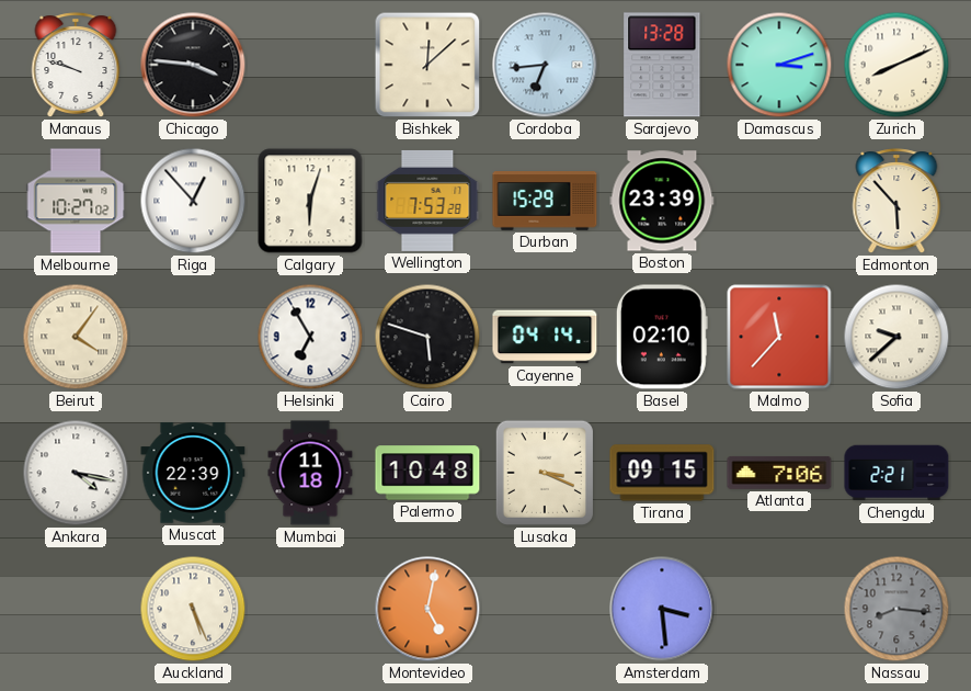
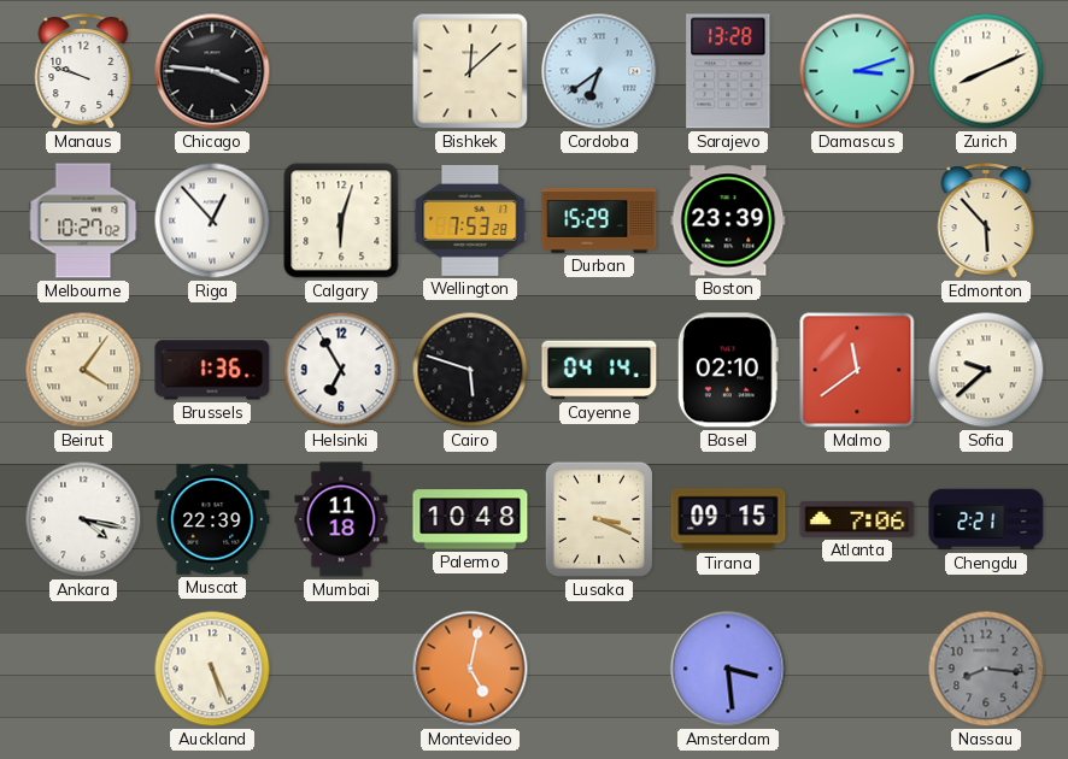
Cordoba: 6:44 -> 6:39 (599, 71)
Brussels: none -> 1:36 (212, 370)
Malmo: 11:37 -> 11:39 (857, 370)
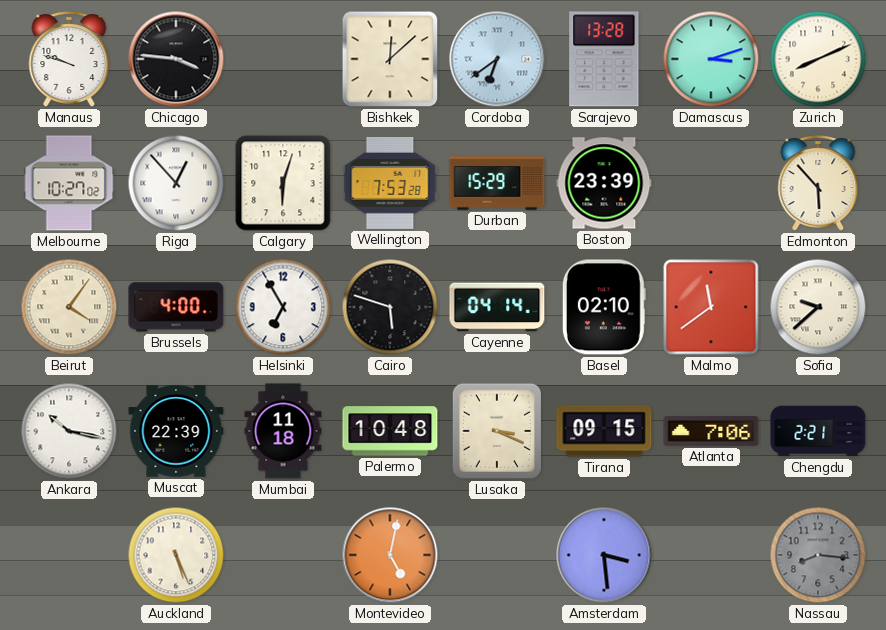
Brussels: 1:36 -> 4:00 (176, 307)
Ankara: 4:17 -> 10:17 (69, 431)
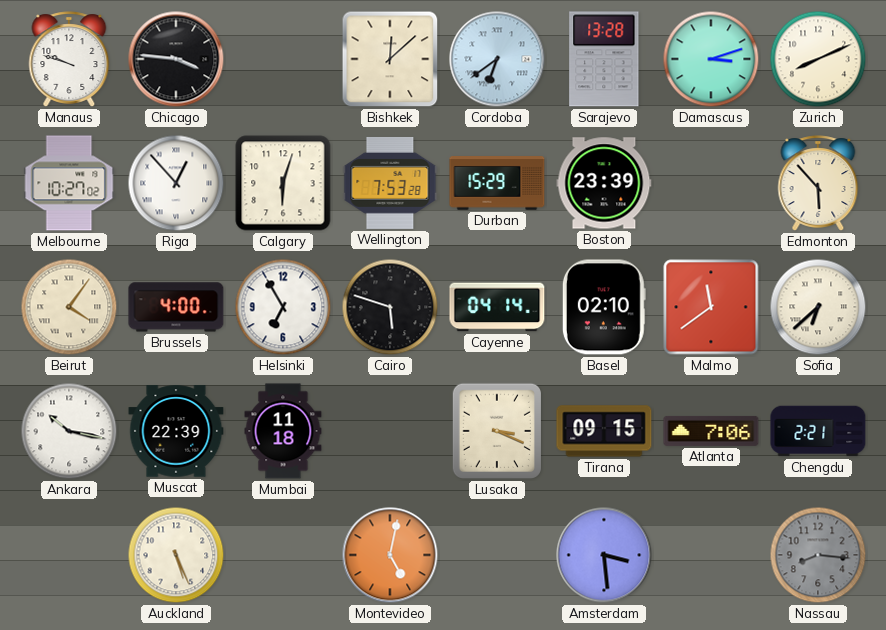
Sofia: 9:38 -> 6:38 (818, 307)
Palermo: 10:48 -> none (390, 431)
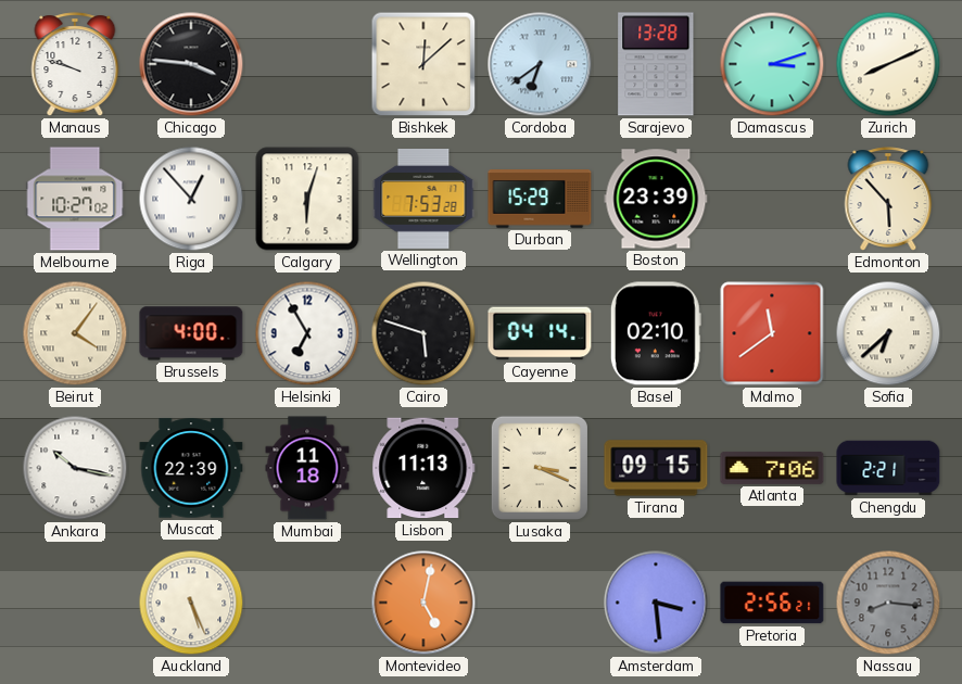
Lisbon: none -> 11:13 (423, 468)
Pretoria: none -> 2:56 (772, 603)
